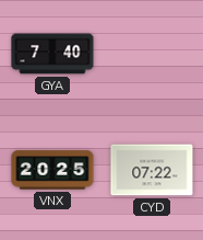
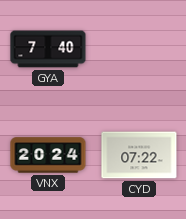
VNX: 20:25 -> 20:24 (48, 155)
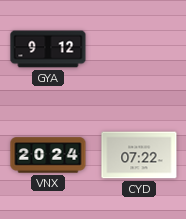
GYA: 7:40 -> 9:12 (48, 49)
